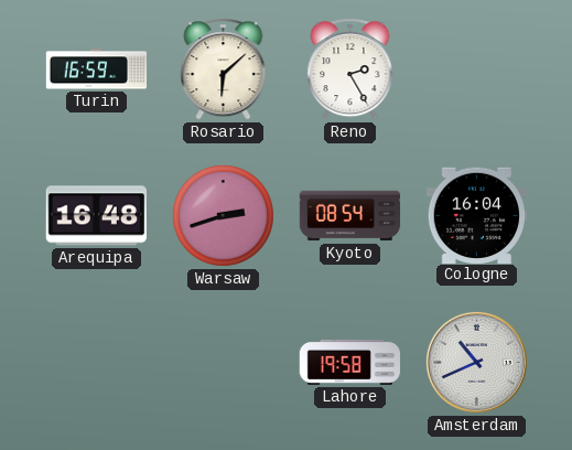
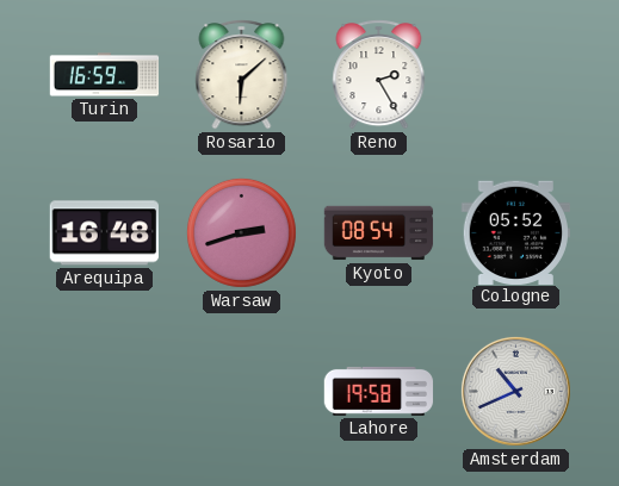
Cologne: 16:04 -> 05:52 (515, 232)
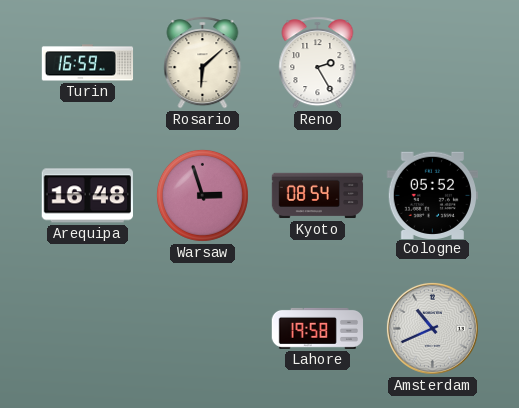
Warsaw: 2:42 -> 2:57 (202, 195)
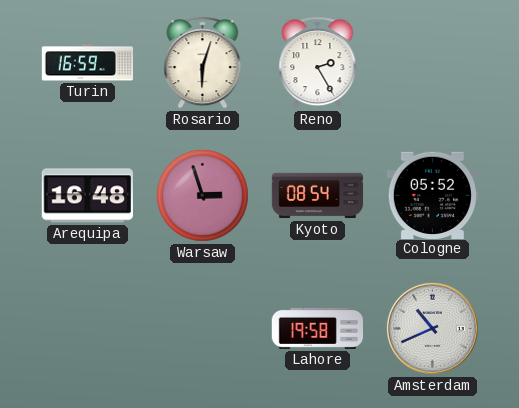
Rosario: 6:08 -> 6:03 (203, 63)
